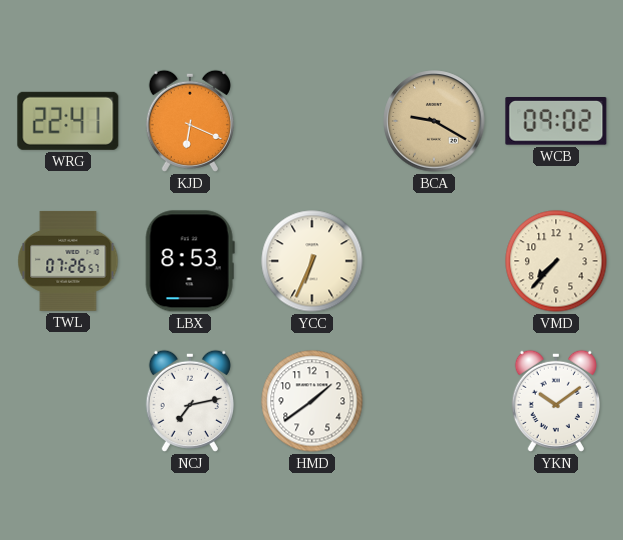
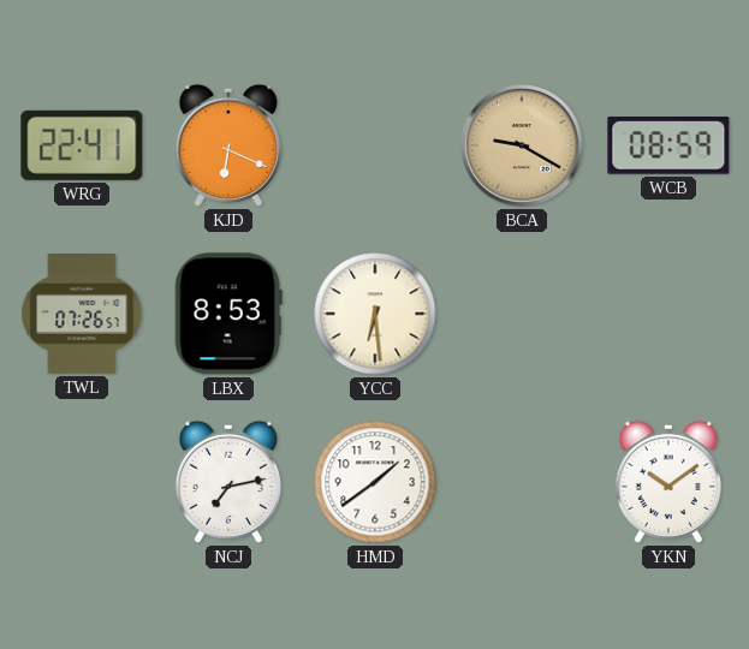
WCB: 09:02 -> 08:59 (668, 147)
YCC: 6:34 -> 6:29 (375, 314)
VMD: 7:37 -> none (556, 261)
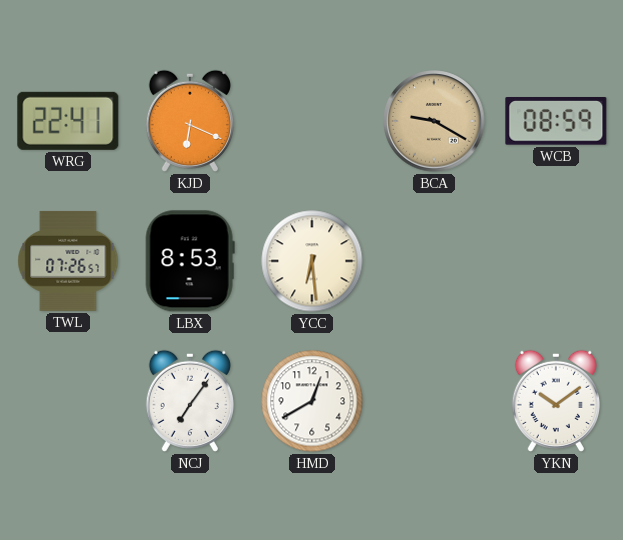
NCJ: 7:13 -> 7:06 (190, 401)
HMD: 1:39 -> 12:40 (312, 401)
